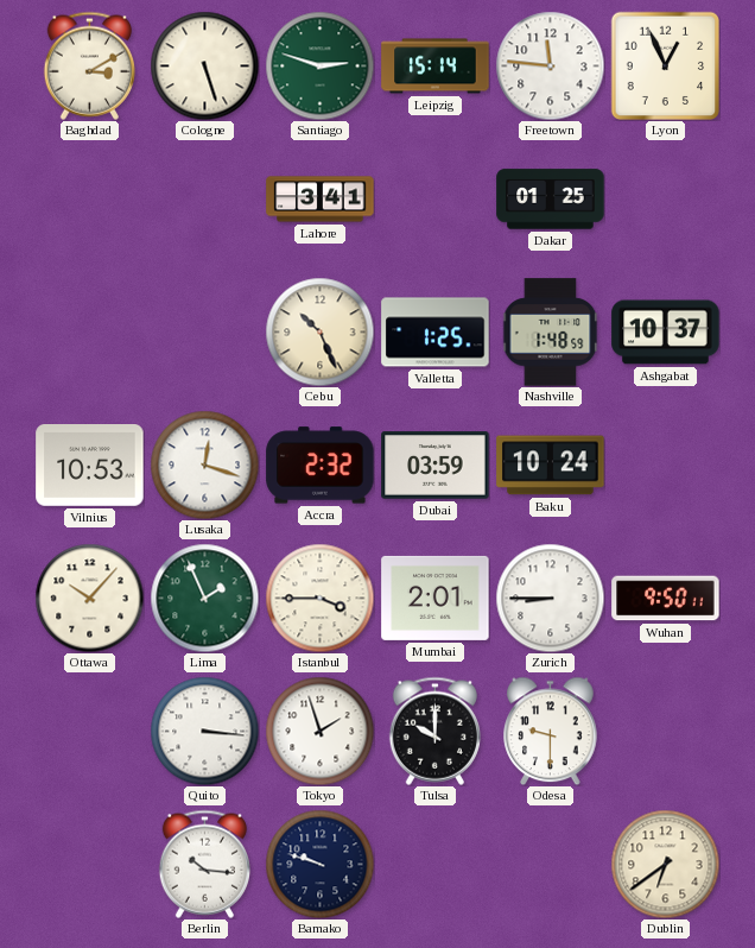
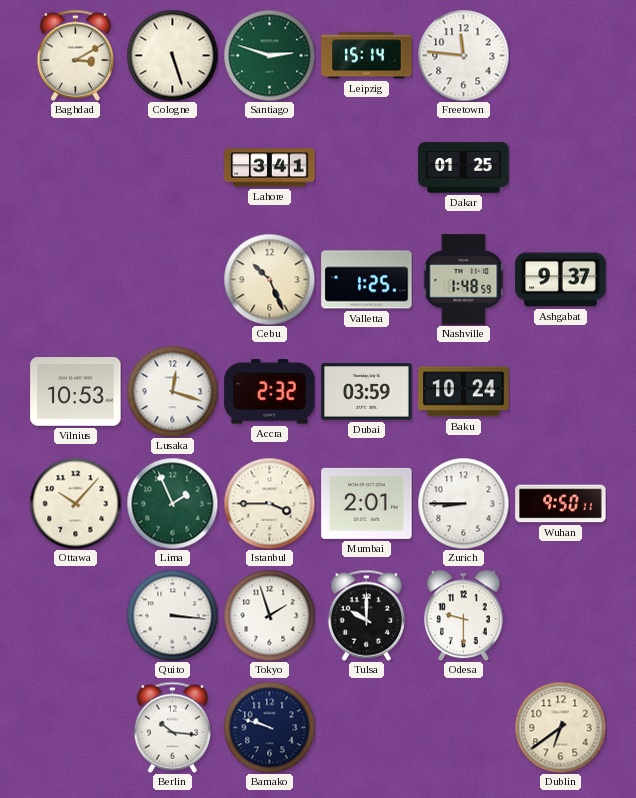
Lyon: 12:56 -> none (665, 65)
Ashgabat: 10:37 -> 9:37 (561, 280)
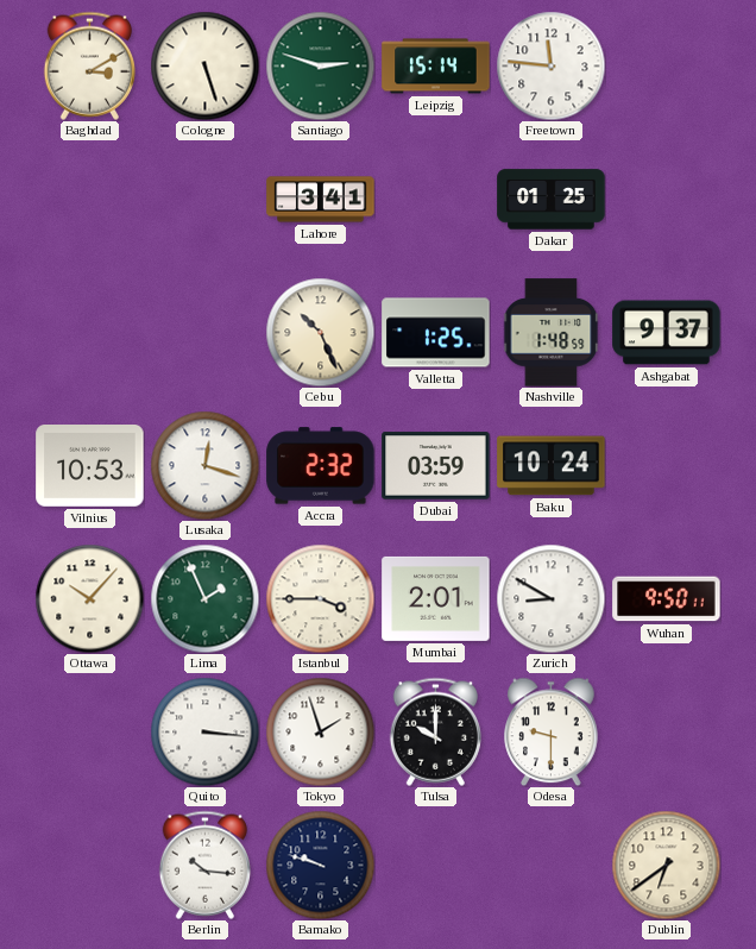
Zurich: 8:45 -> 8:50 (550, 598)
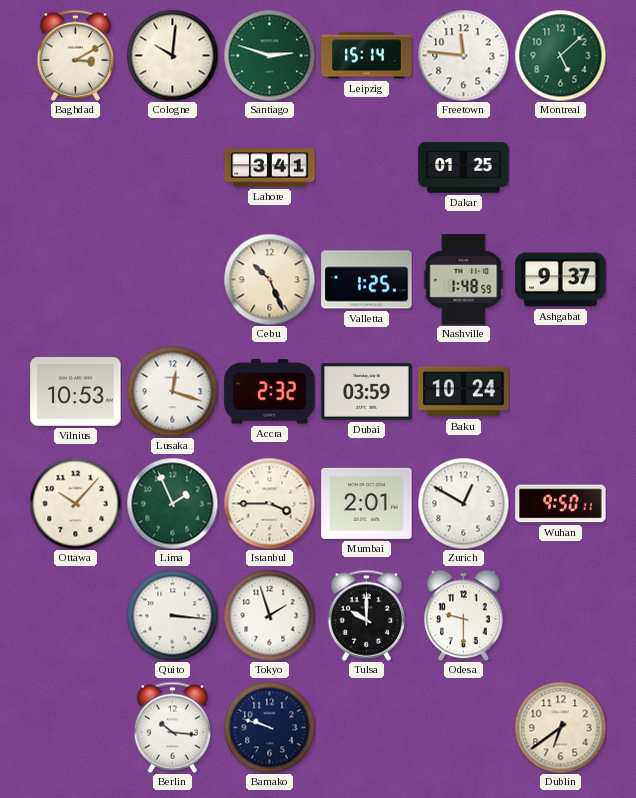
Cologne: 5:27 -> 10:01 (172, 55)
Montreal: none -> 5:08 (560, 55)
Zurich: 8:50 -> 12:50 (463, 503)
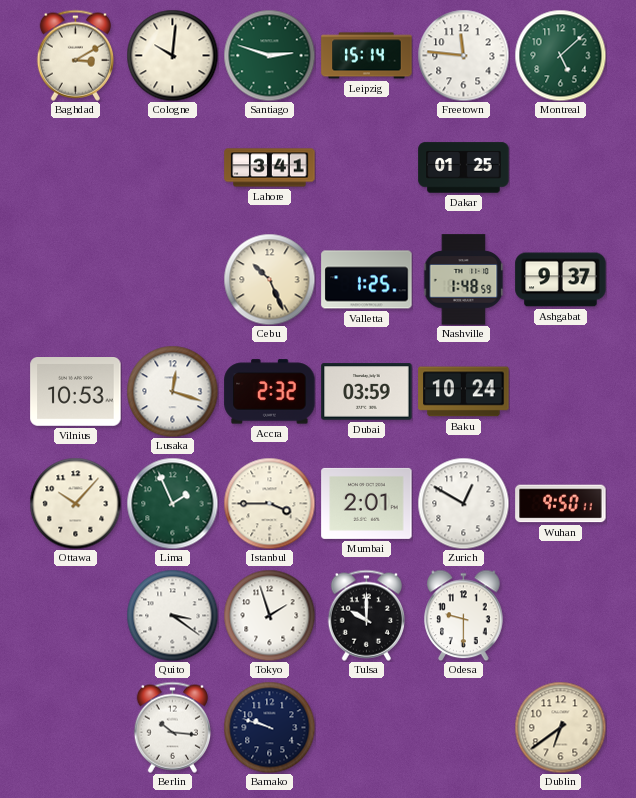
Quito: 3:16 -> 3:21 (172, 615)
